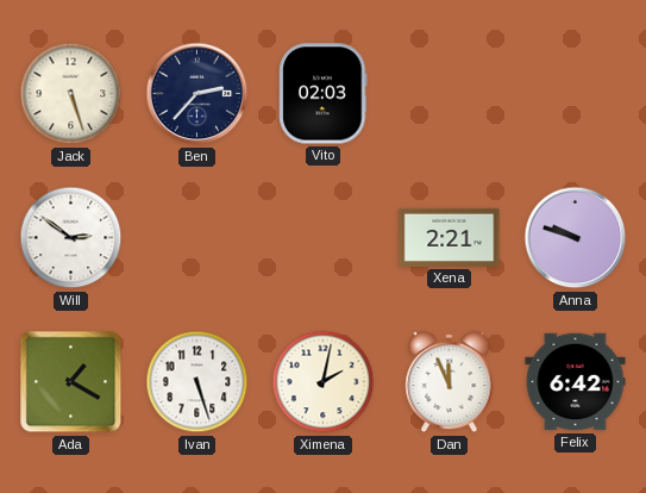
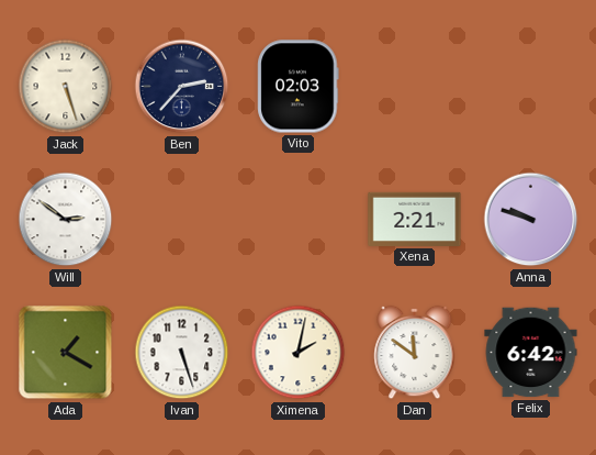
Dan: 11:56 -> 11:51 (415, 353)
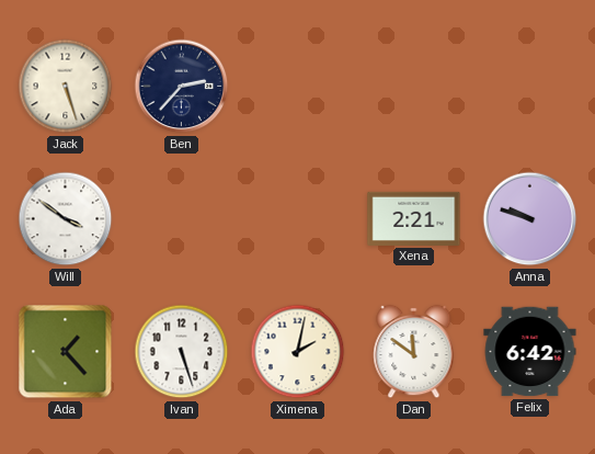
Vito: 02:03 -> none (299, 87)
Will: 2:51 -> 3:51 (66, 219)
Ada: 1:20 -> 1:23 (66, 352)
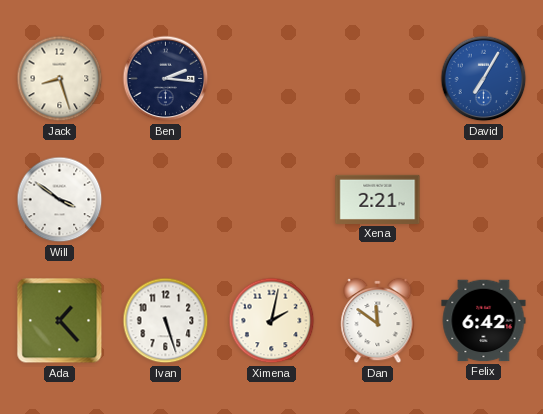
Jack: 5:27 -> 8:27 (60, 79)
Ben: 2:37 -> 2:16 (166, 79)
David: none -> 7:05 (484, 79)
Anna: 9:48 -> none (530, 219)
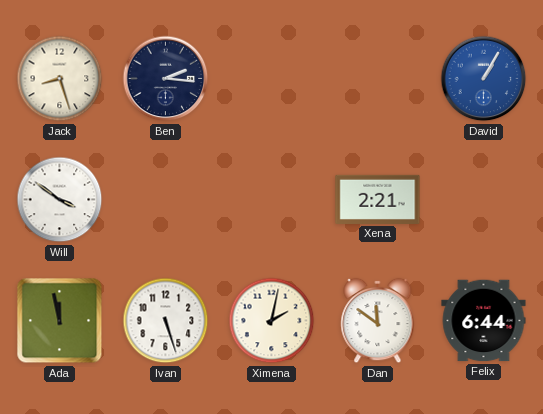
David: 7:05 -> 1:05 (484, 79)
Ada: 1:23 -> 11:58 (60, 321)
Felix: 6:42 -> 6:44 (484, 321)
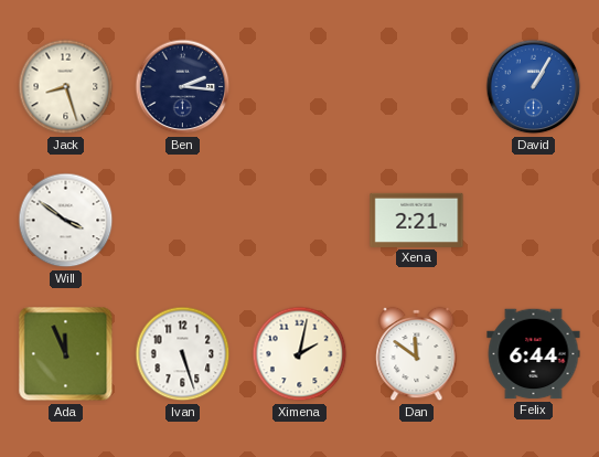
Ada: 11:58 -> 11:56 (66, 354)
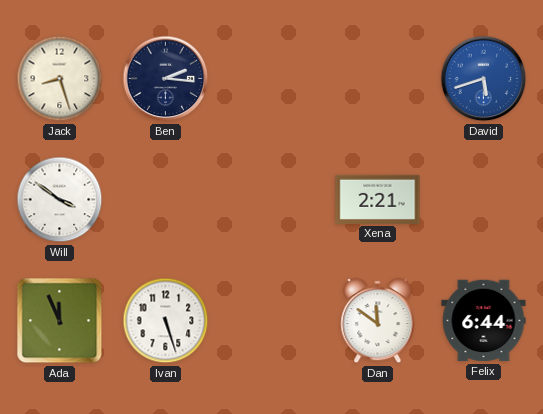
David: 1:05 -> 5:42 (484, 79)
Ximena: 2:02 -> none (300, 354)
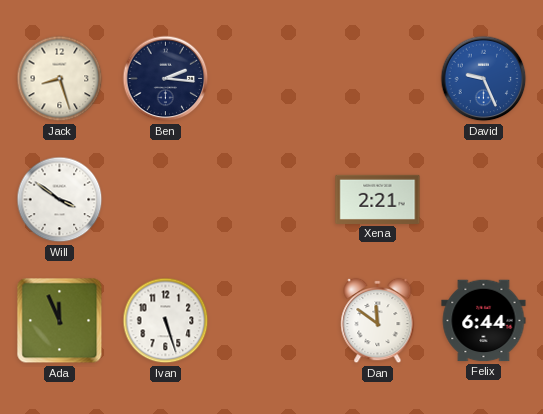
David: 5:42 -> 9:26 (484, 79)
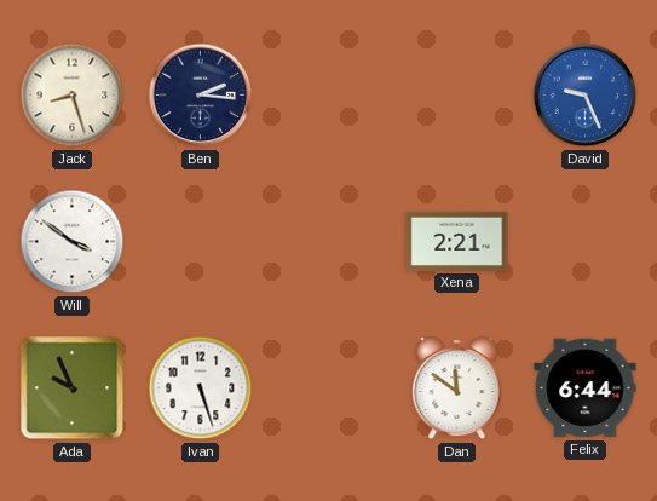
Ada: 11:56 -> 9:56 (73, 388)
